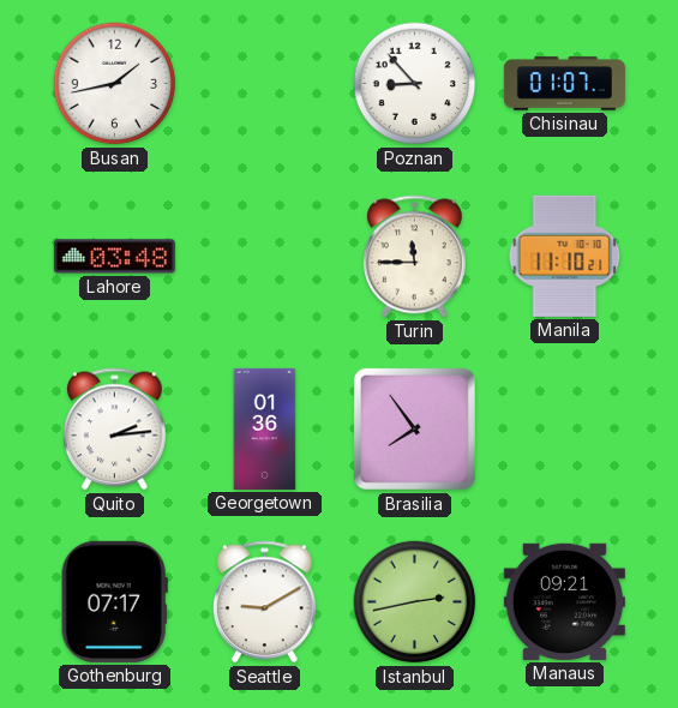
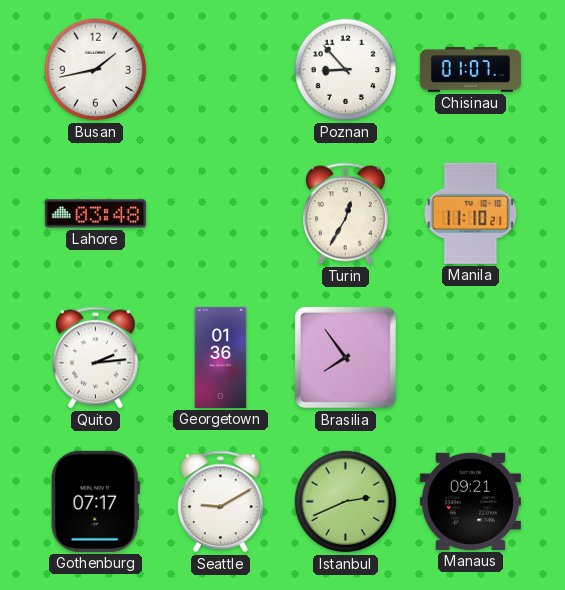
Turin: 11:45 -> 12:35 (345, 214)
Istanbul: 2:43 -> 2:41 (346, 502)
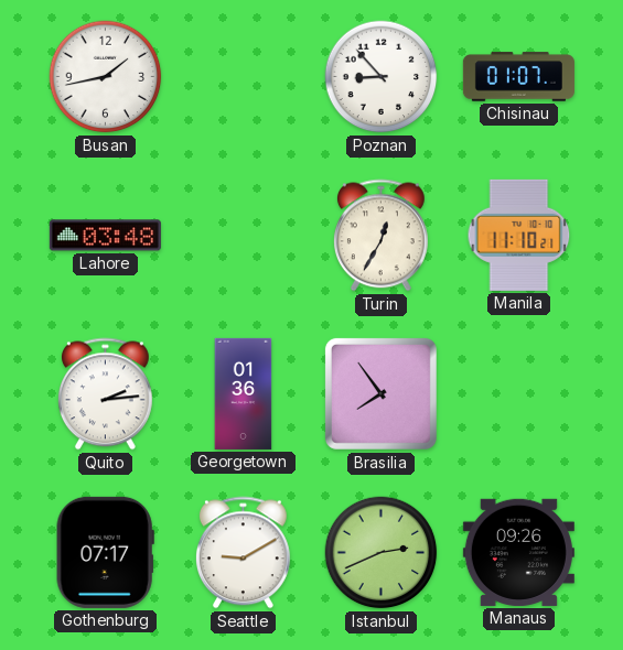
Manaus: 09:21 -> 09:26 (518, 552)
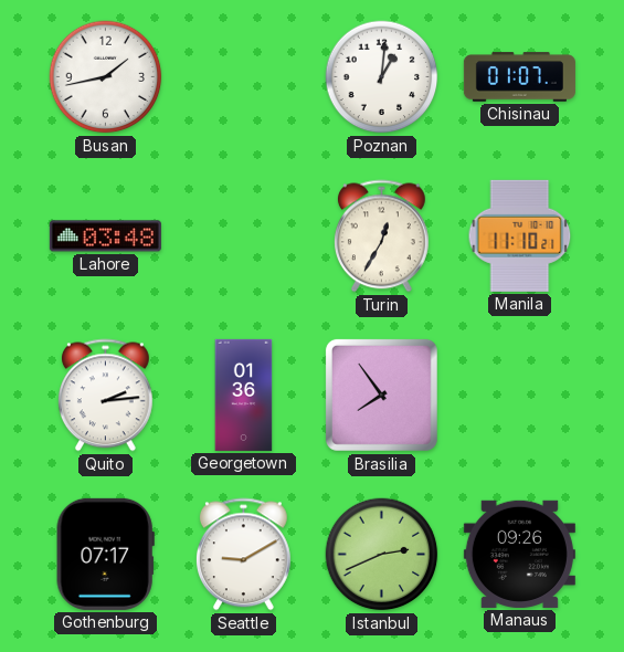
Poznan: 8:53 -> 1:01 (382, 77)
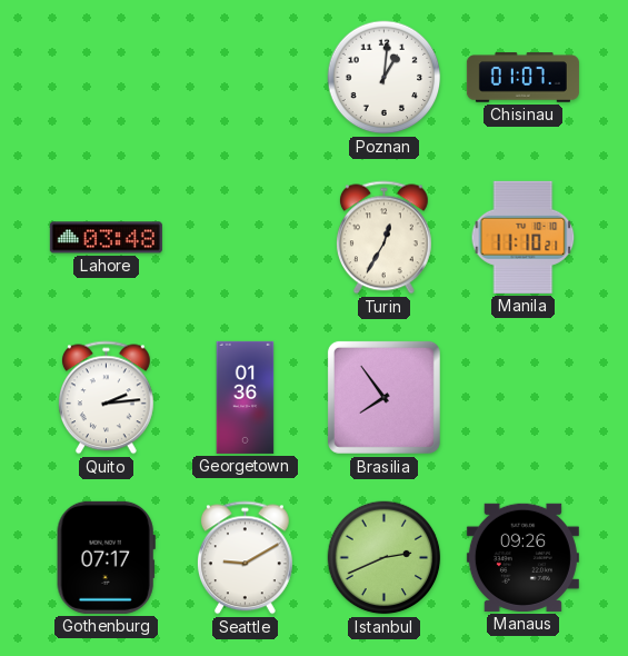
Busan: 1:43 -> none (106, 77)
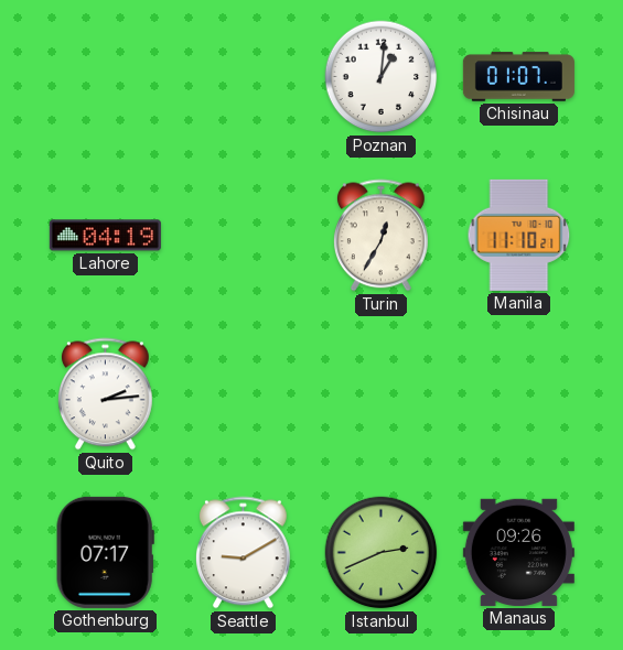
Lahore: 03:48 -> 04:19 (105, 236)
Georgetown: 01:36 -> none (246, 397)
Brasilia: 7:54 -> none (383, 397)
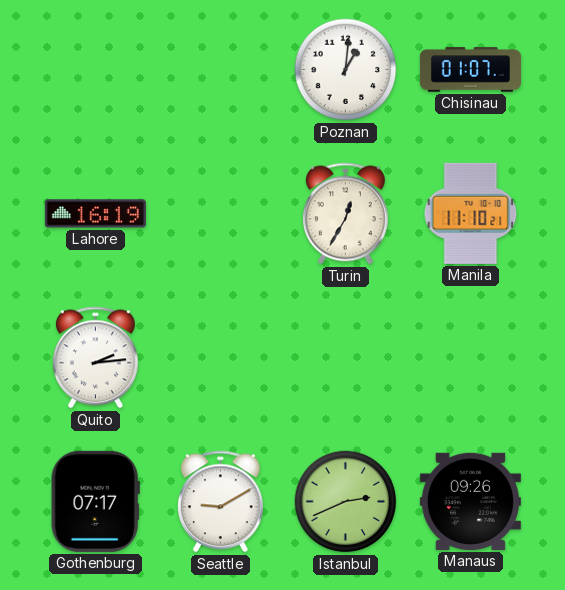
Lahore: 04:19 -> 16:19 (95, 214)
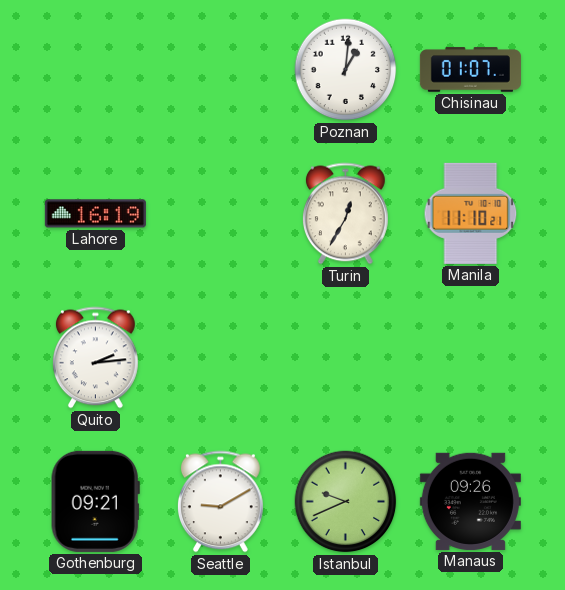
Gothenburg: 07:17 -> 09:21 (95, 501)
Istanbul: 2:41 -> 9:41 (346, 502)
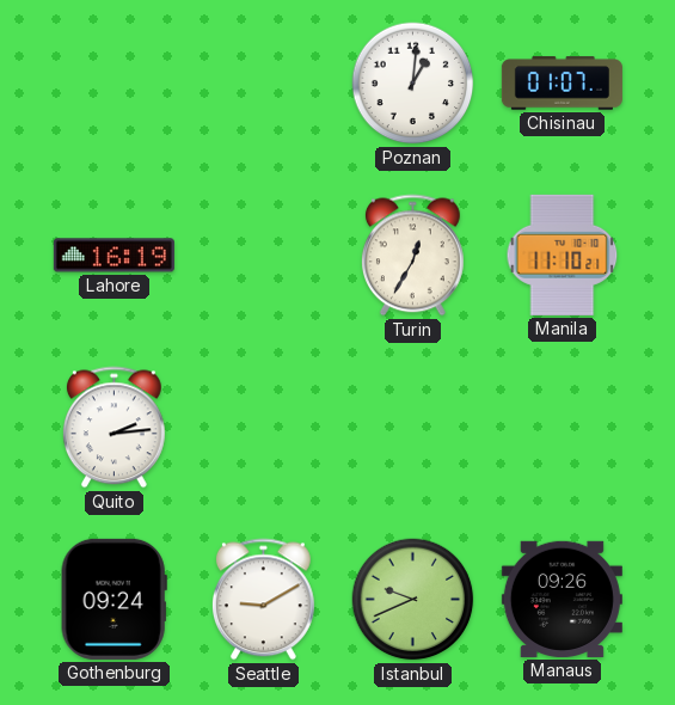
Gothenburg: 09:21 -> 09:24 (113, 599)
